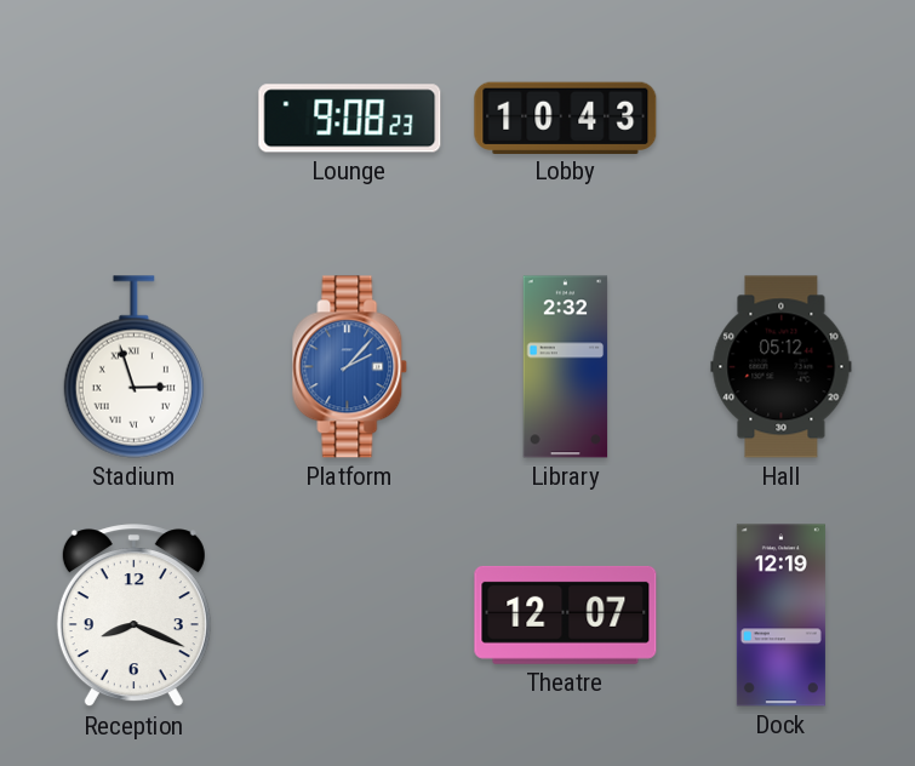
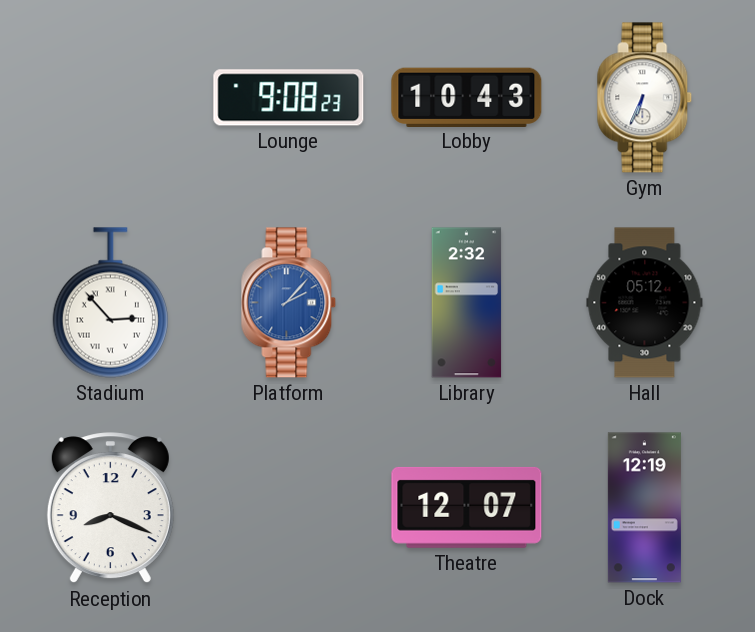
Gym: none -> 6:34 (645, 98)
Stadium: 2:57 -> 2:53 (110, 303)
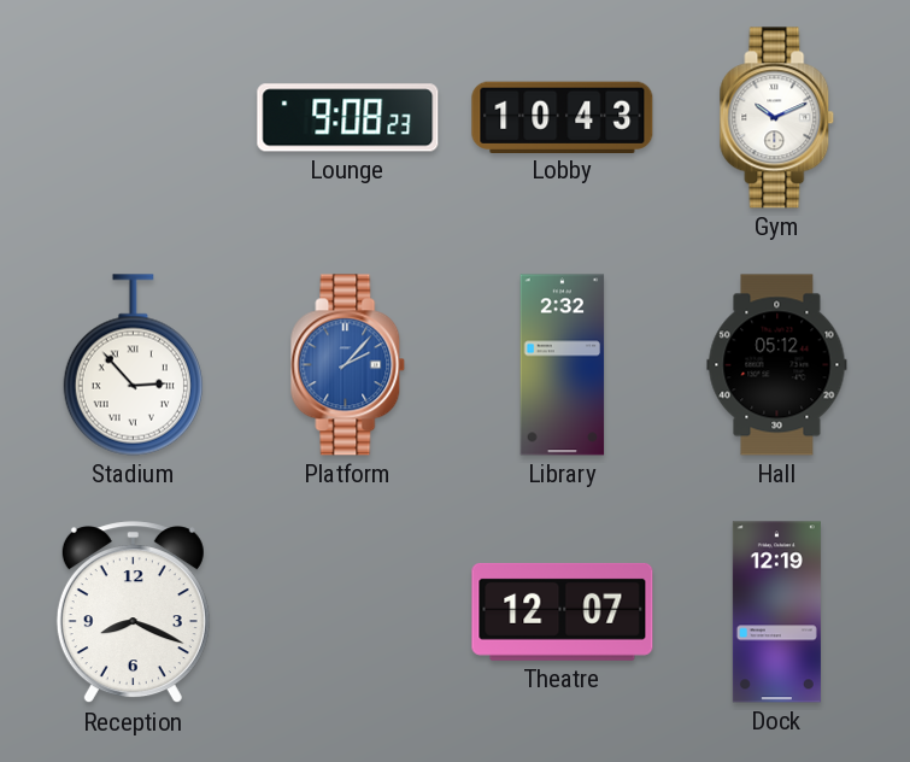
Gym: 6:34 -> 10:11 (777, 118)
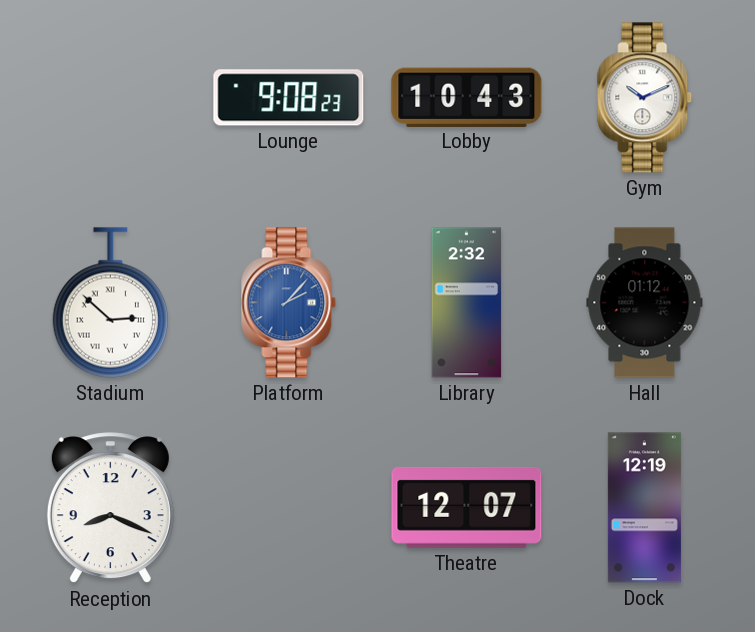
Stadium: 2:53 -> 2:52 (110, 303)
Hall: 05:12 -> 01:12 (645, 303)
